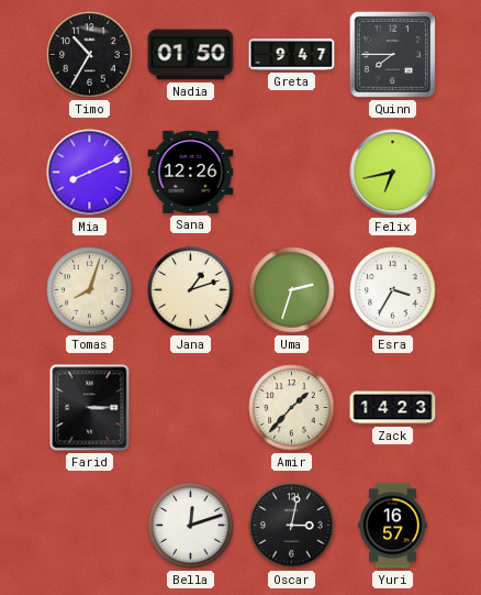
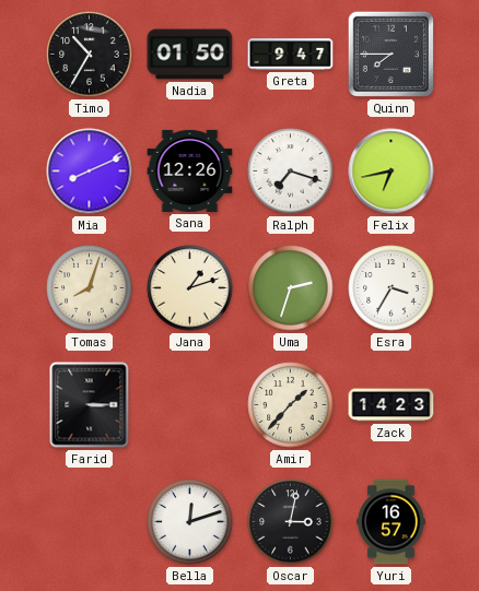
Ralph: none -> 7:18 (291, 172)
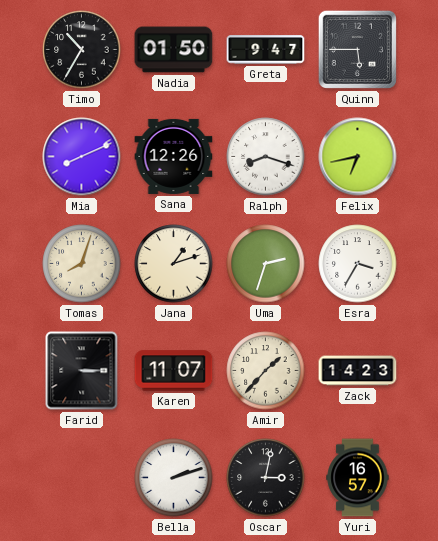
Quinn: 7:45 -> 5:45 (357, 49)
Ralph: 7:18 -> 8:18 (266, 157)
Karen: none -> 11:07 (174, 371)
Bella: 12:12 -> 2:12 (174, 478)
